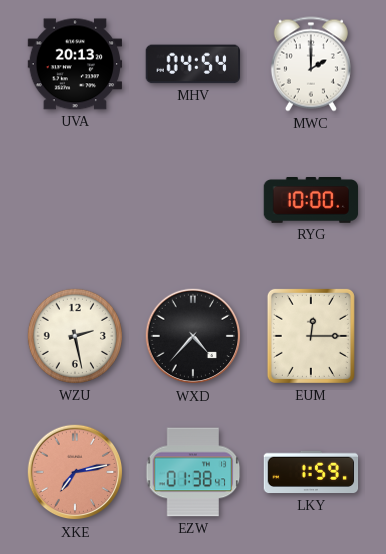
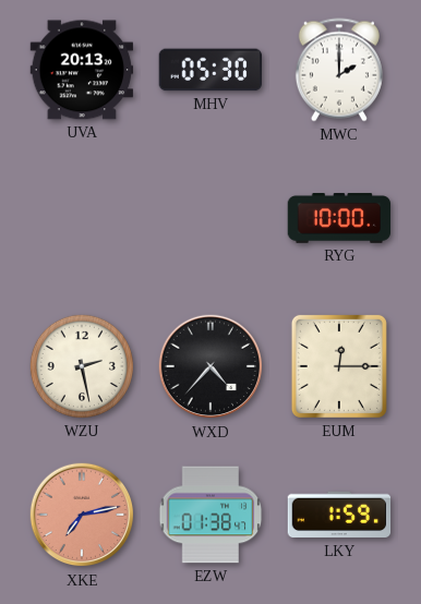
MHV: 04:54 -> 05:30 (211, 70)
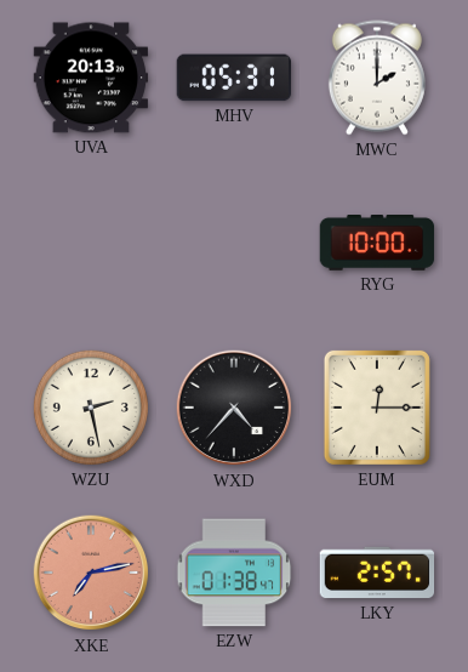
MHV: 05:30 -> 05:31 (234, 78)
LKY: 1:59 -> 2:57 (377, 573)
